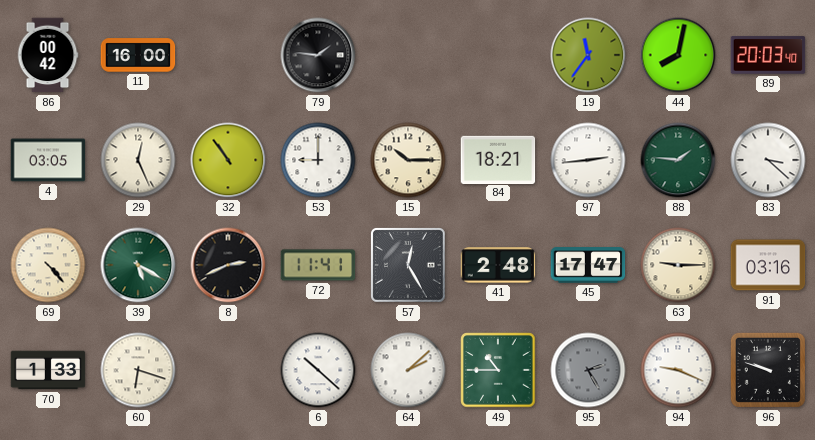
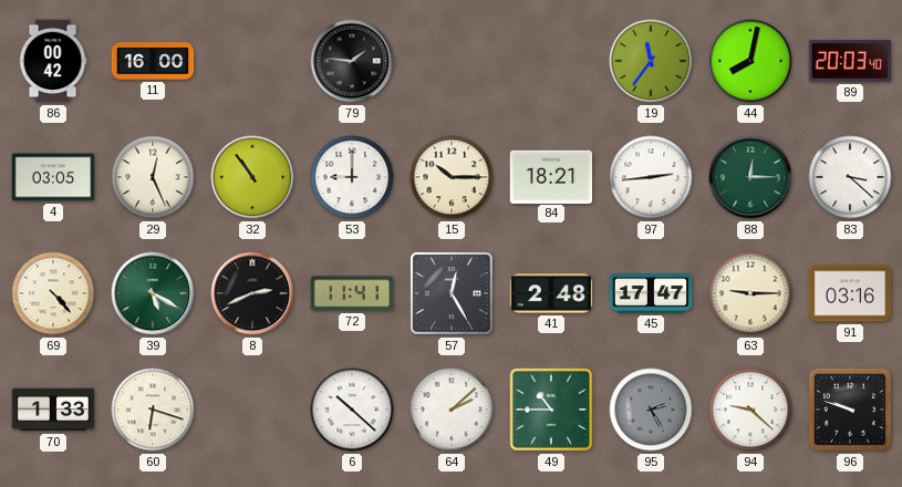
88: 1:46 -> 12:15 (750, 177)
94: 9:19 -> 9:22 (750, 410)
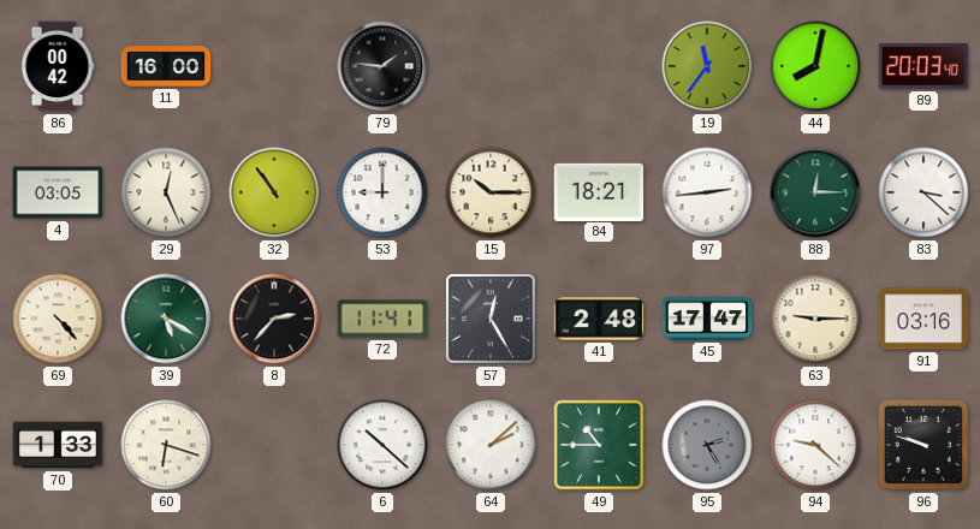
8: 2:41 -> 2:37 (274, 319)
